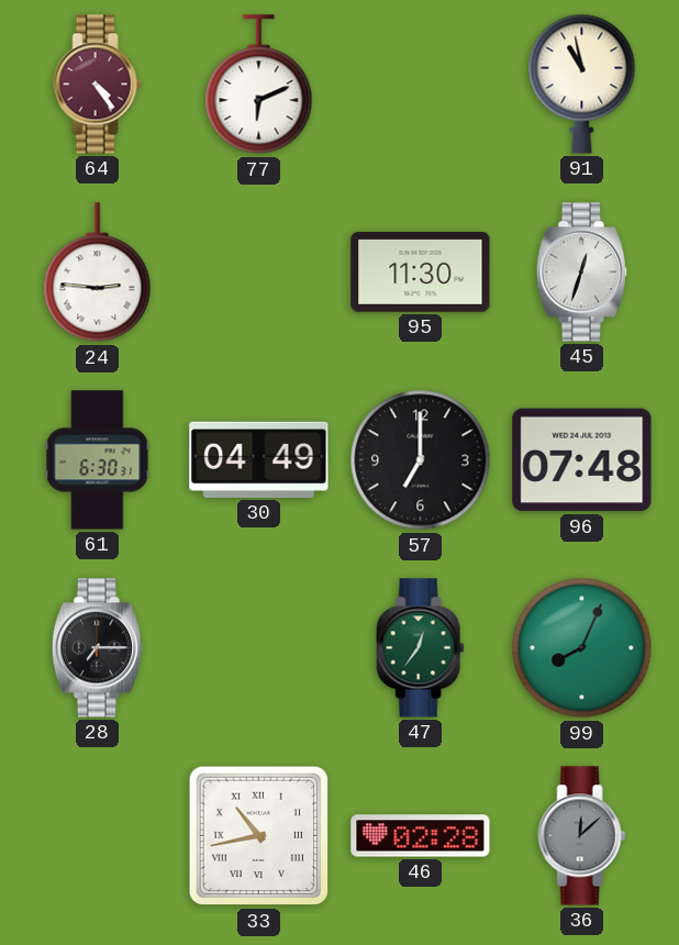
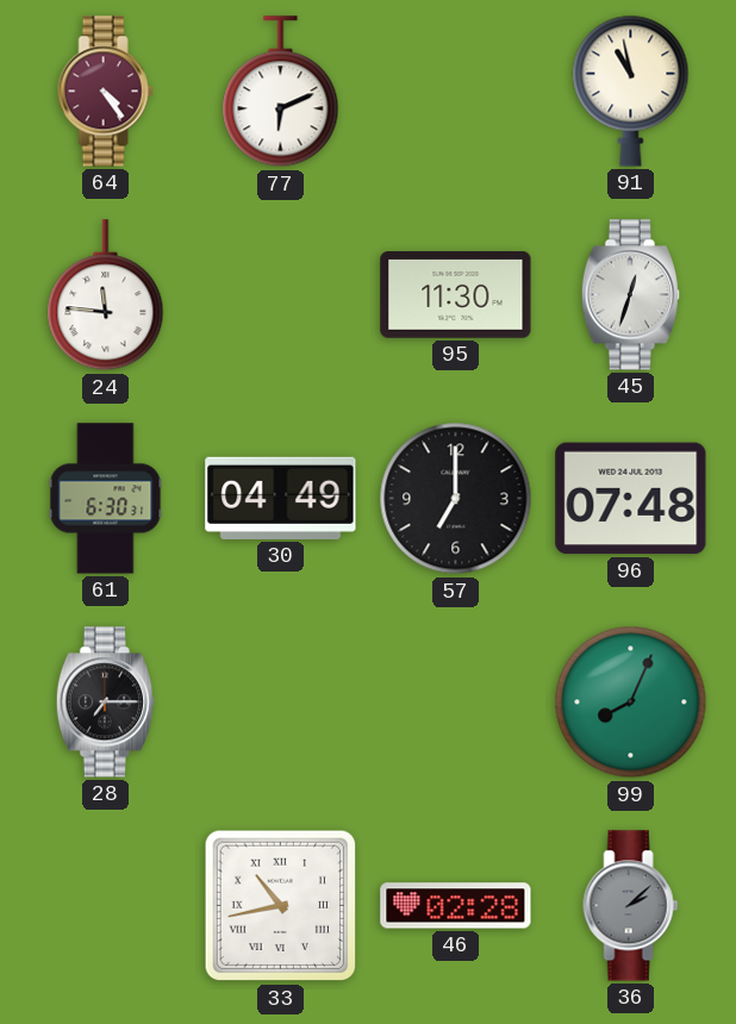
24: 2:46 -> 11:46 (106, 295)
47: 12:36 -> none (421, 648)
36: 12:08 -> 2:08 (631, 906)
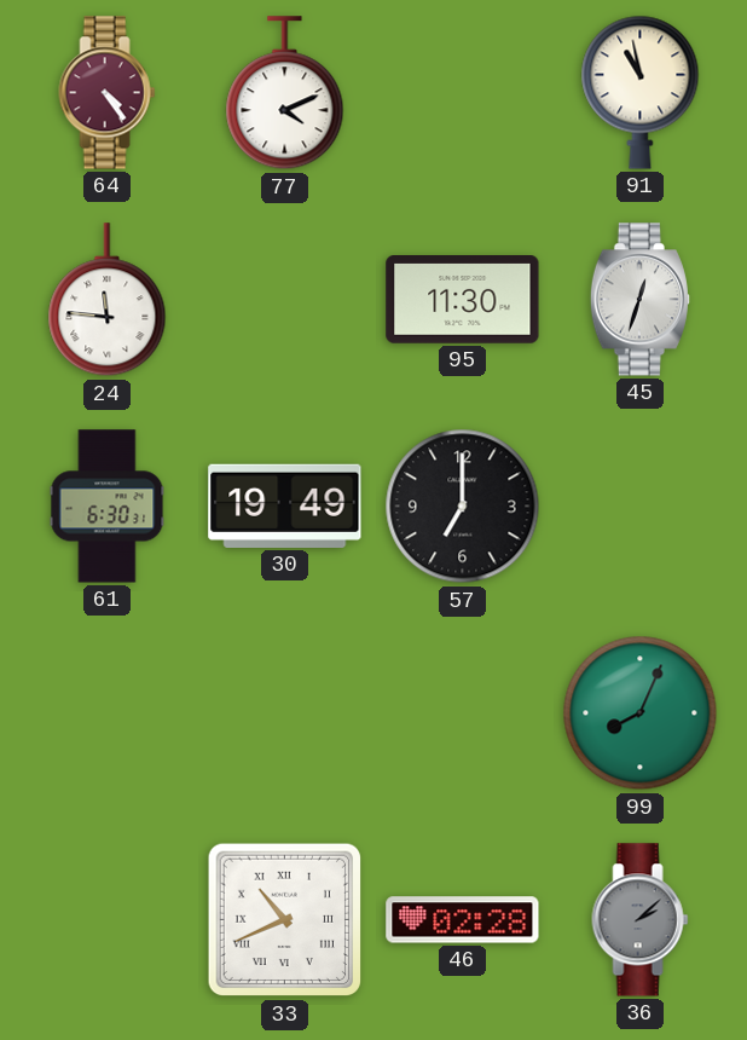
77: 6:11 -> 4:11 (285, 93)
30: 04:49 -> 19:49 (285, 505)
96: 07:48 -> none (631, 499)
28: 7:15 -> none (105, 703)
33: 10:43 -> 10:41 (285, 920)
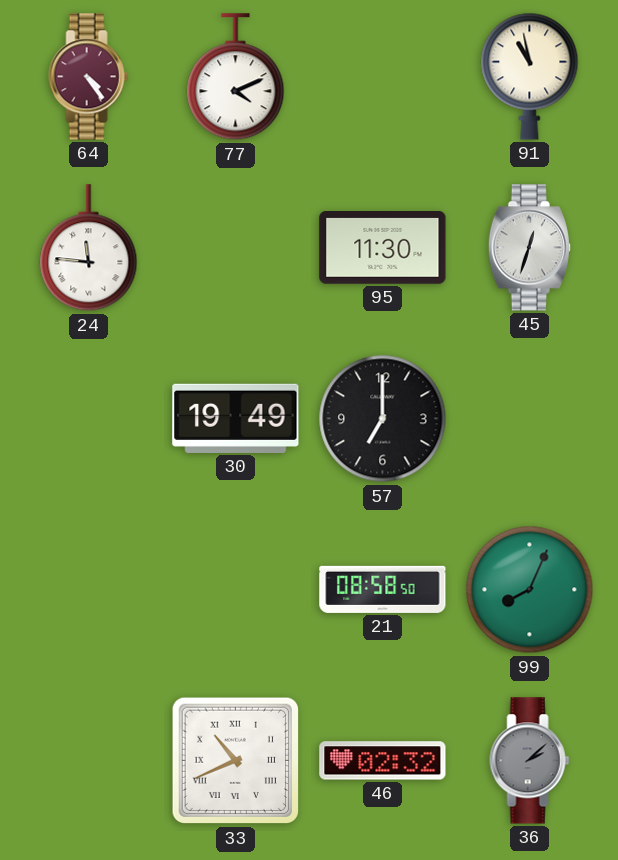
61: 6:30 -> none (108, 507)
21: none -> 08:58 (383, 589)
46: 02:28 -> 02:32 (383, 761)
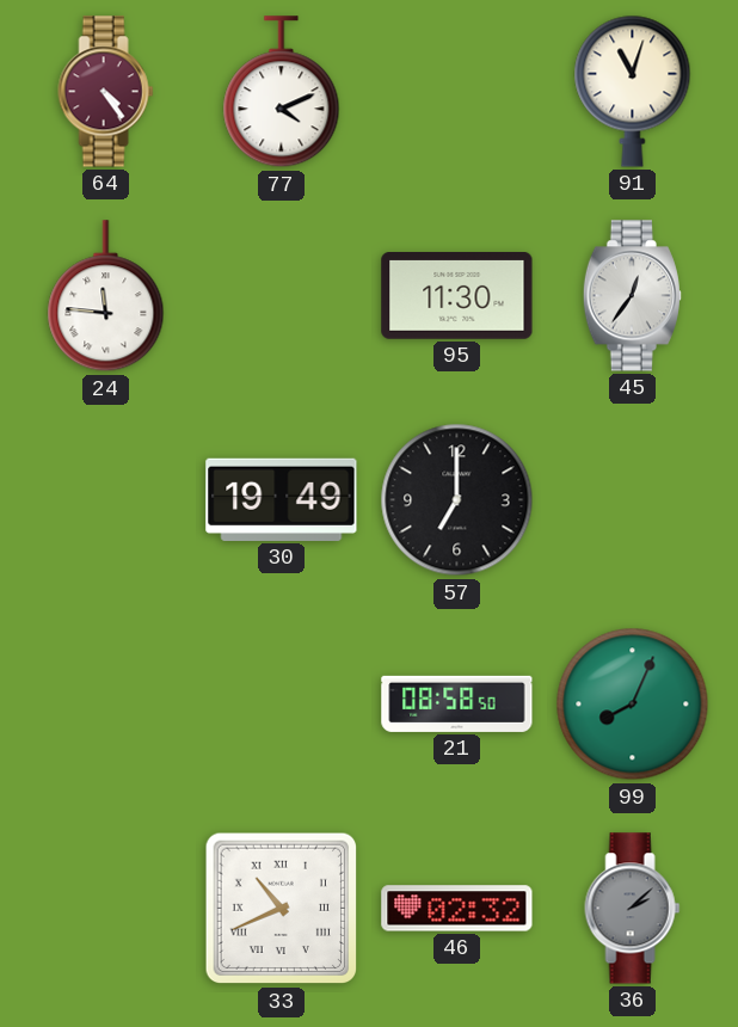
91: 10:58 -> 11:03 (633, 91)
45: 12:33 -> 12:36 (632, 296)
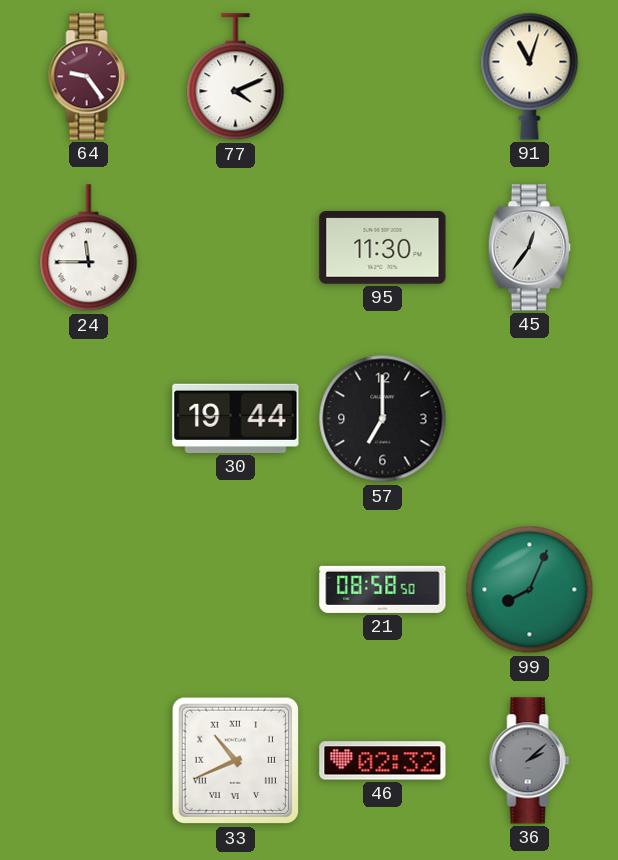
64: 4:24 -> 9:24 (89, 77)
24: 11:46 -> 11:45 (89, 248)
30: 19:49 -> 19:44 (236, 418)
